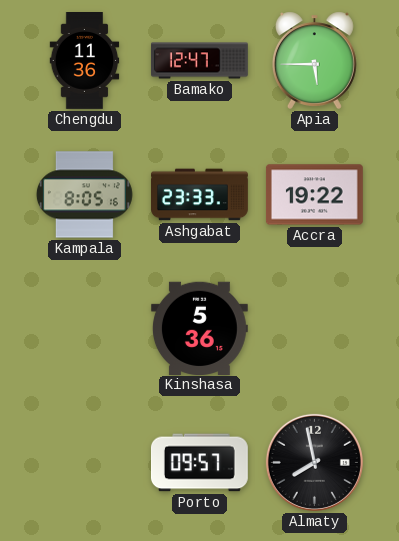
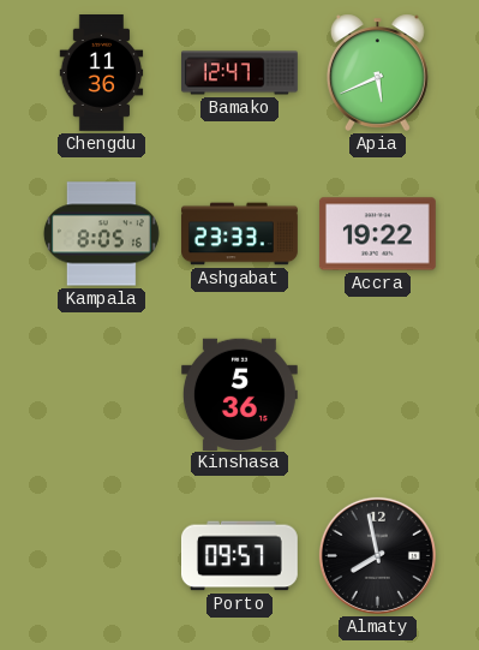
Apia: 5:45 -> 5:41 (377, 72)
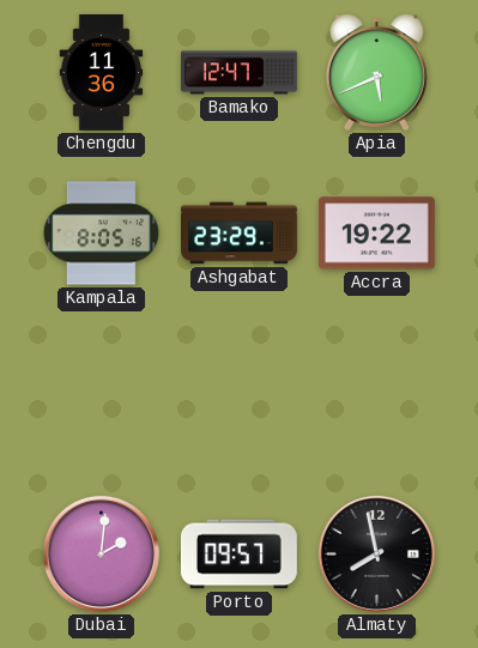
Ashgabat: 23:33 -> 23:29 (238, 234)
Kinshasa: 5:36 -> none (239, 394)
Dubai: none -> 2:01 (101, 553)
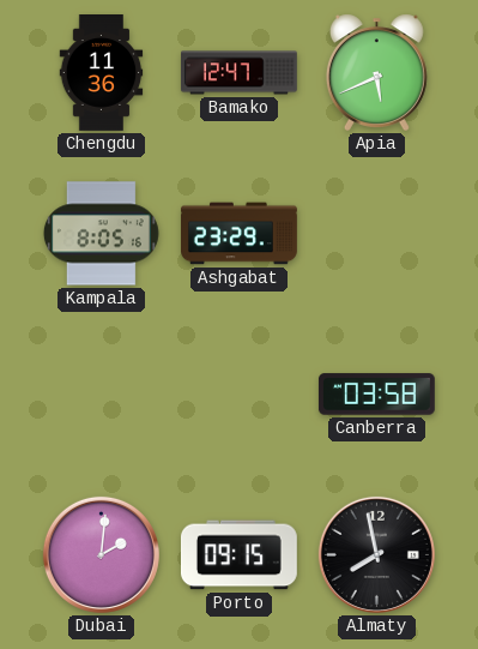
Accra: 19:22 -> none (376, 234)
Canberra: none -> 03:58 (376, 395)
Porto: 09:57 -> 09:15 (238, 555)
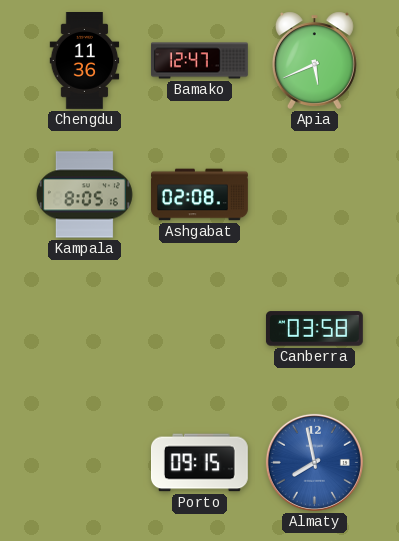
Ashgabat: 23:29 -> 02:08 (199, 195)
Dubai: 2:01 -> none (101, 554)
Almaty dial: black -> blue (314, 462)
